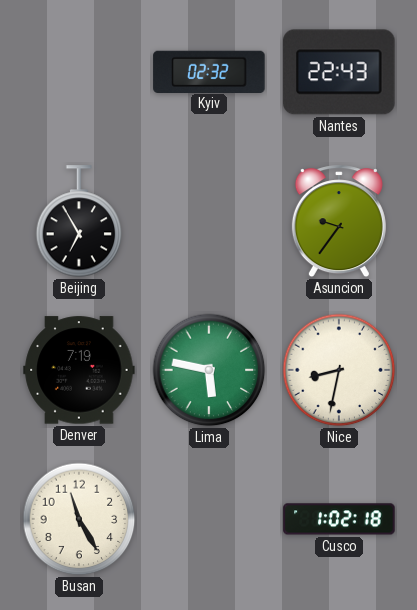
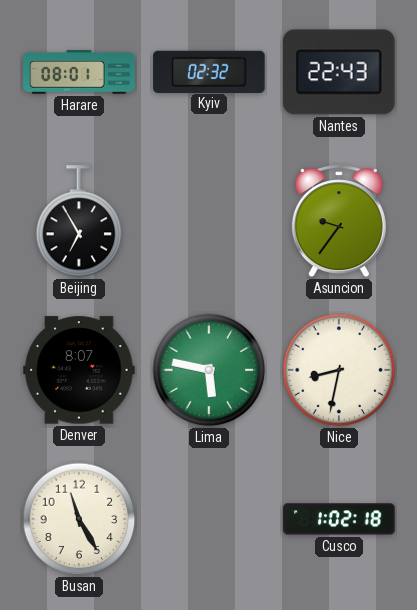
Harare: none -> 08:01 (79, 72)
Denver: 7:19 -> 8:07 (79, 370)
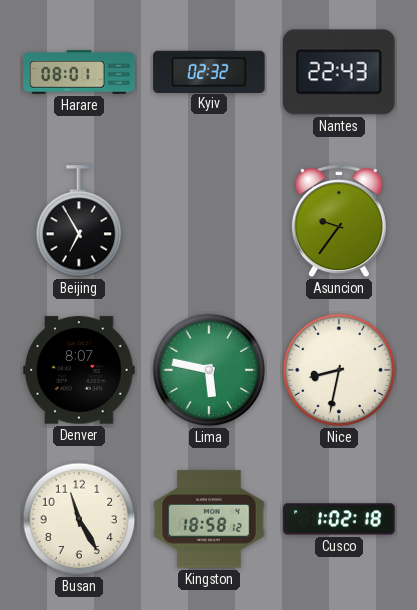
Kingston: none -> 18:58 (209, 519)
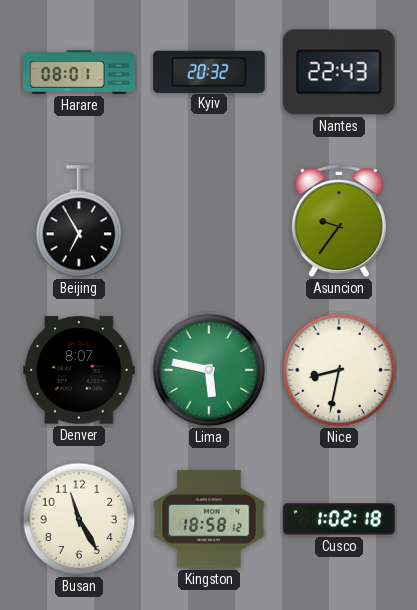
Kyiv: 02:32 -> 20:32 (209, 71)
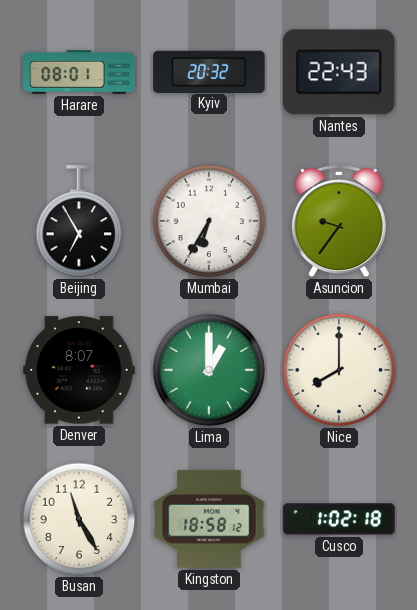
Mumbai: none -> 6:35 (209, 221)
Lima: 5:47 -> 1:00 (209, 370)
Nice: 8:32 -> 8:00 (339, 370)
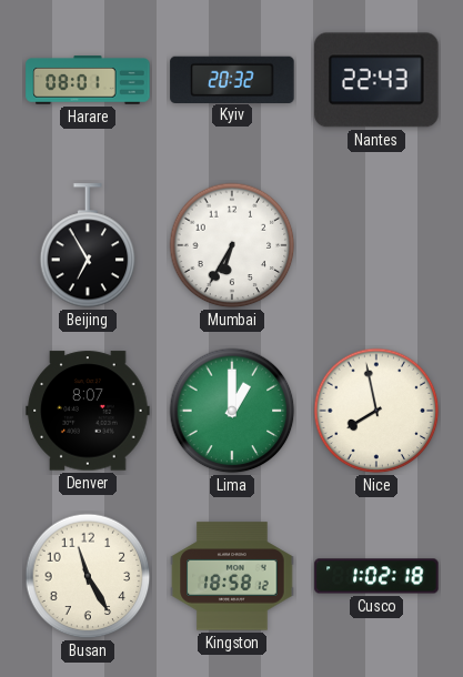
Asuncion: 9:36 -> none (339, 222)
Nice: 8:00 -> 7:58 (376, 411)
